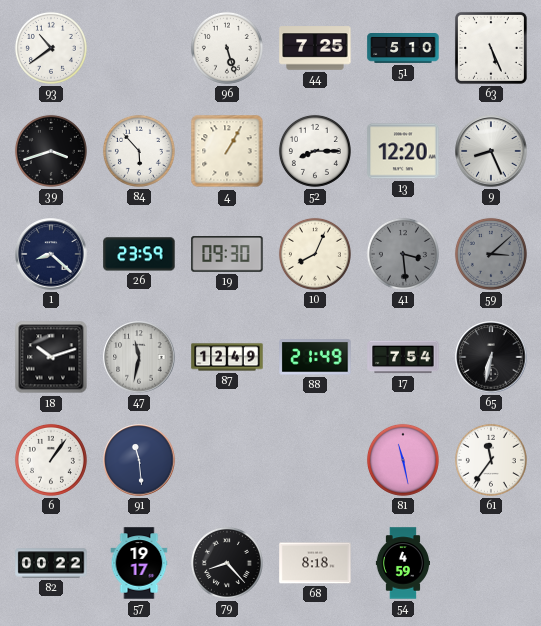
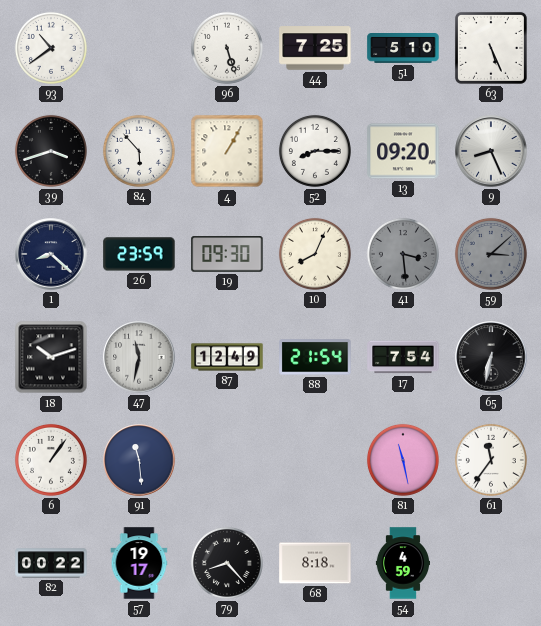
13: 12:20 -> 09:20 (403, 151)
88: 21:49 -> 21:54 (315, 357)
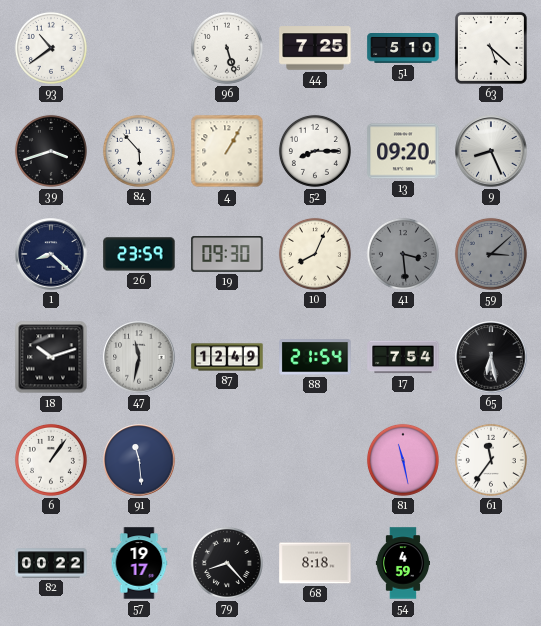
63: 5:26 -> 5:22 (491, 48)
65: 6:32 -> 6:28 (491, 357)
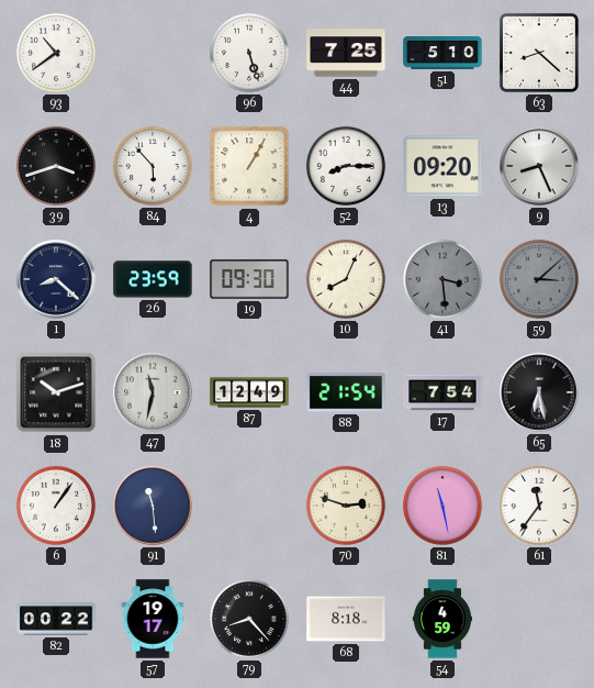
63: 5:22 -> 8:22 (539, 53)
70: none -> 2:48 (346, 506)
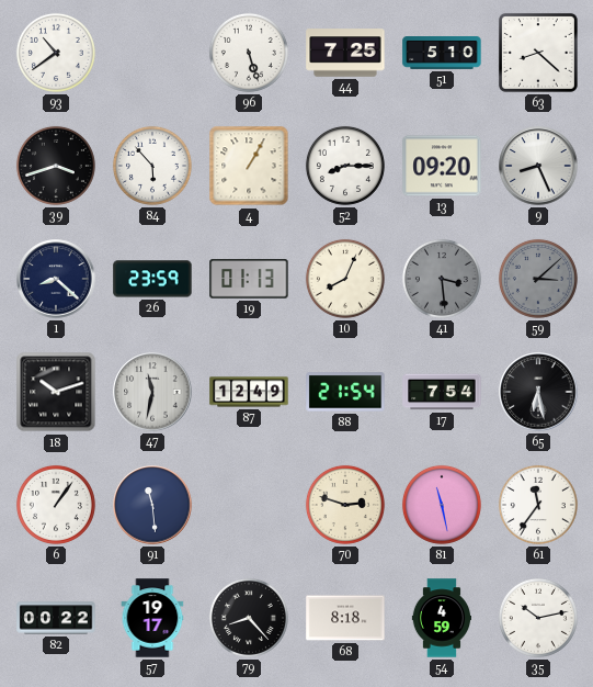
19: 09:30 -> 01:13 (249, 279)
35: none -> 10:13 (538, 618)
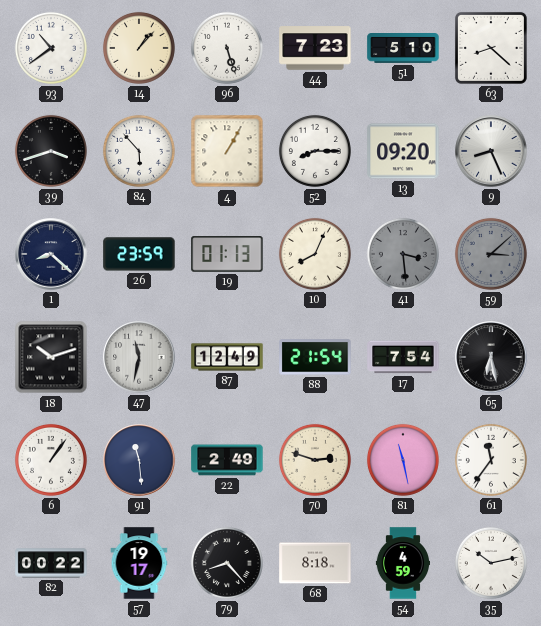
14: none -> 1:07 (139, 48)
44: 7:25 -> 7:23 (315, 48)
22: none -> 2:49 (227, 460)
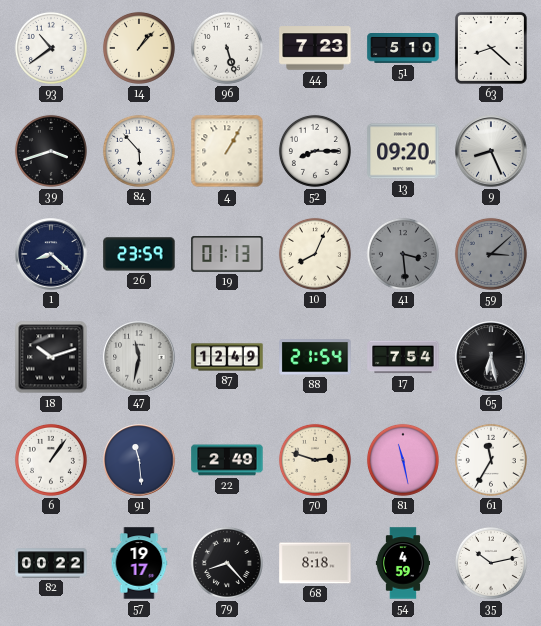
61: 11:36 -> 11:35 (491, 460)
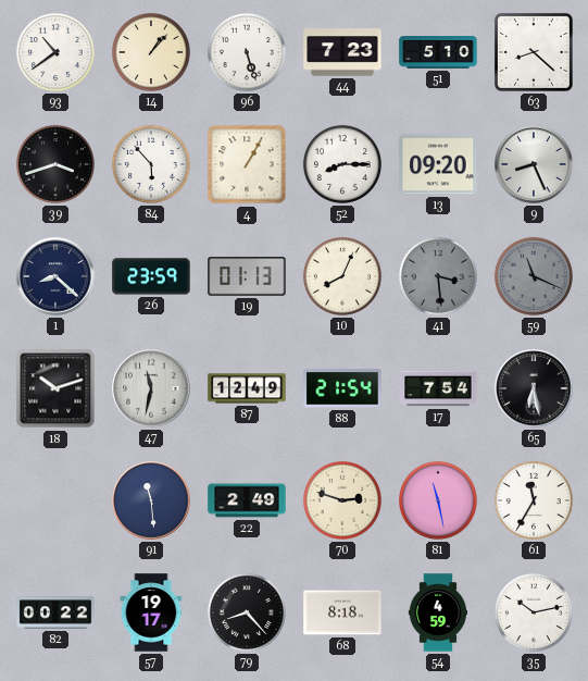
59: 3:08 -> 11:19 (534, 276)
6: 1:06 -> none (51, 460)
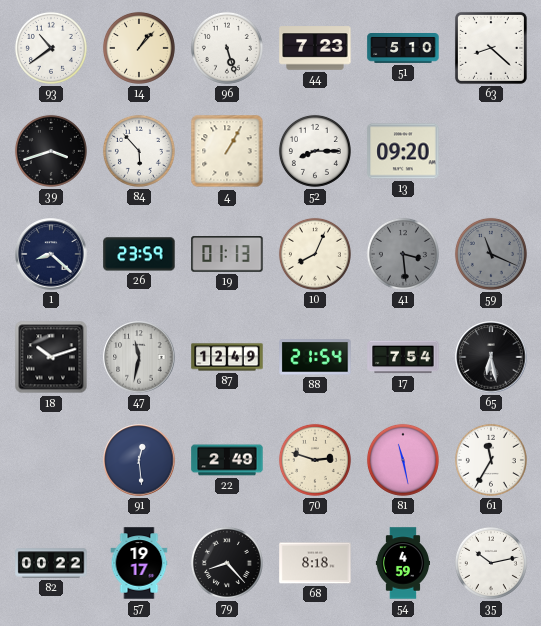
9: 8:26 -> none (534, 164)
91: 11:29 -> 12:29 (139, 460)
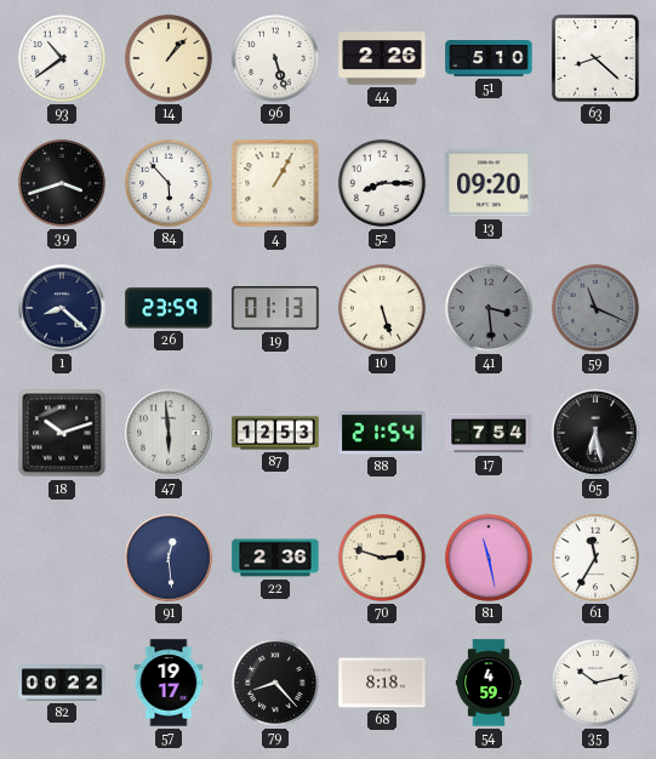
44: 7:23 -> 2:26 (382, 58)
10: 8:04 -> 5:27 (382, 308)
47: 11:32 -> 5:59 (169, 433)
87: 12:49 -> 12:53 (275, 433)
22: 2:49 -> 2:36 (275, 558)
